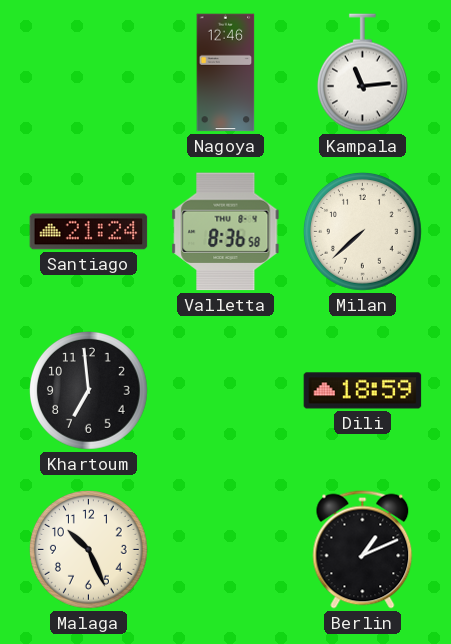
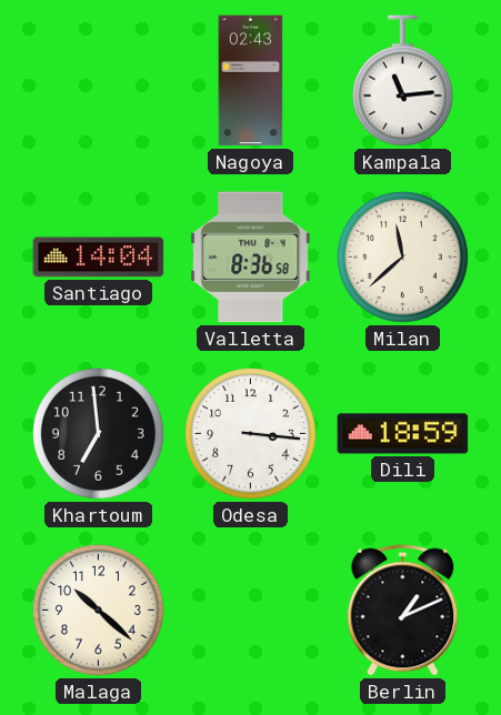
Nagoya: 12:46 -> 02:43 (251, 81)
Santiago: 21:24 -> 14:04 (99, 258)
Milan: 7:38 -> 11:38 (403, 258)
Odesa: none -> 3:16 (251, 434)
Malaga: 10:26 -> 10:22 (99, 611)
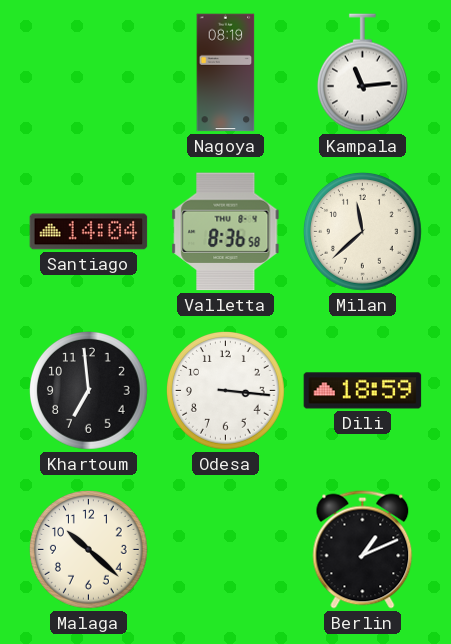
Nagoya: 02:43 -> 08:19 (226, 73)
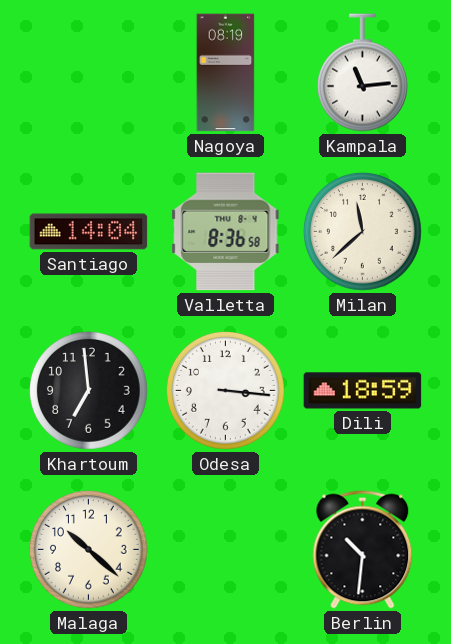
Berlin: 1:11 -> 10:31 (363, 550)
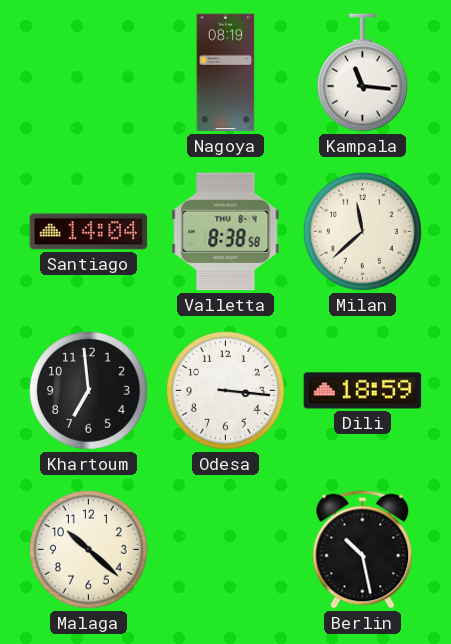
Kampala: 11:14 -> 11:16 (362, 73)
Valletta: 8:36 -> 8:38 (226, 232)
Berlin: 10:31 -> 10:28 (363, 550)
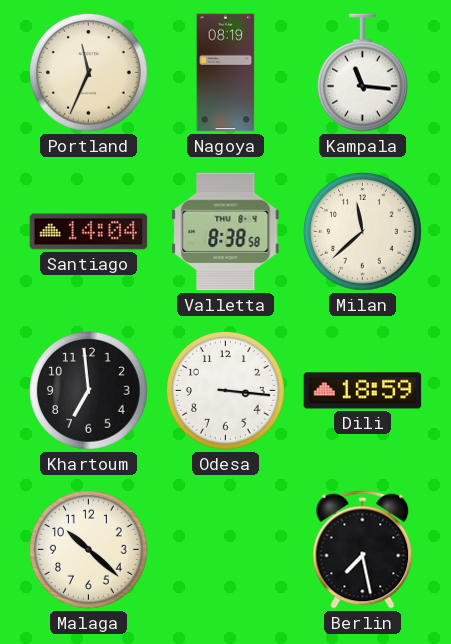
Portland: none -> 11:34 (89, 73)
Berlin: 10:28 -> 7:28 (363, 550)
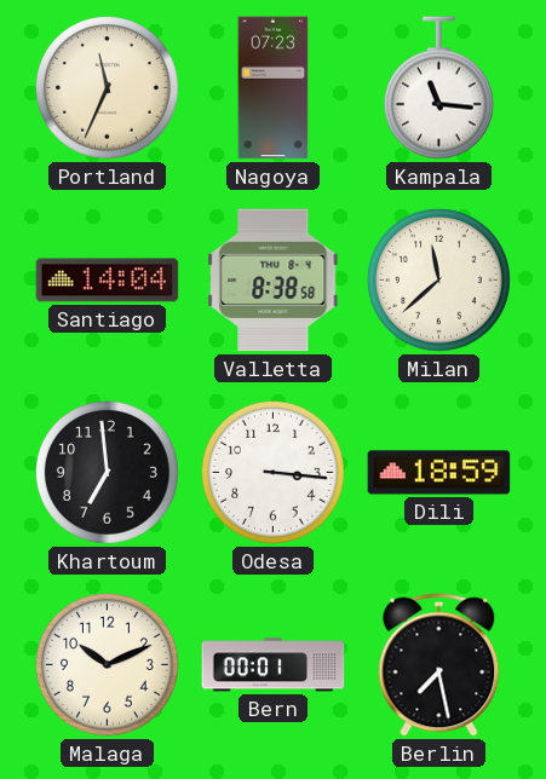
Nagoya: 08:19 -> 07:23 (274, 88)
Malaga: 10:22 -> 10:11 (108, 665)
Bern: none -> 00:01 (274, 665)
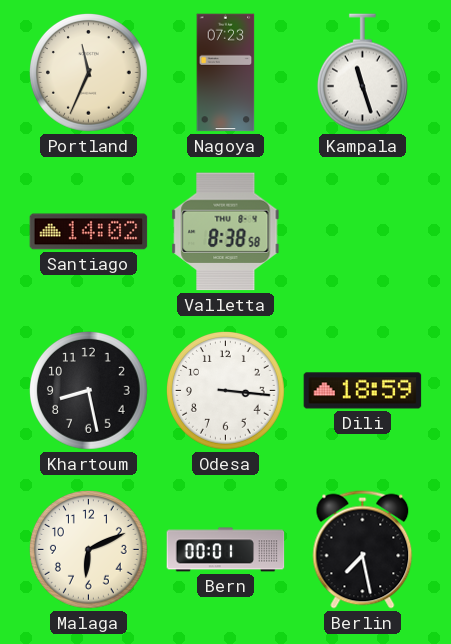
Kampala: 11:16 -> 11:27 (362, 73)
Santiago: 14:04 -> 14:02 (89, 232)
Milan: 11:38 -> none (439, 281)
Khartoum: 6:59 -> 8:28 (89, 391)
Malaga: 10:11 -> 6:11 (89, 550)
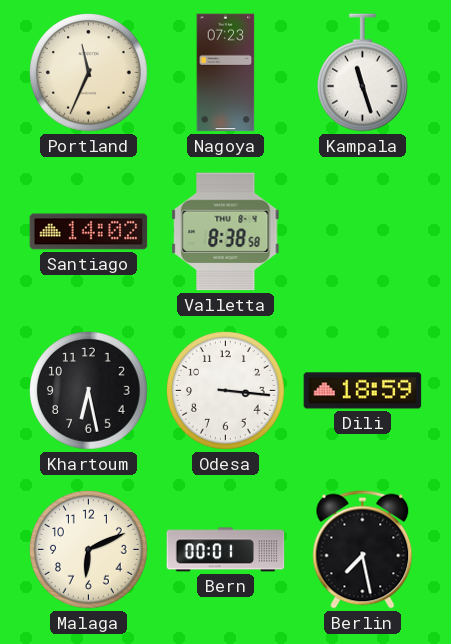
Khartoum: 8:28 -> 6:28 (89, 391)
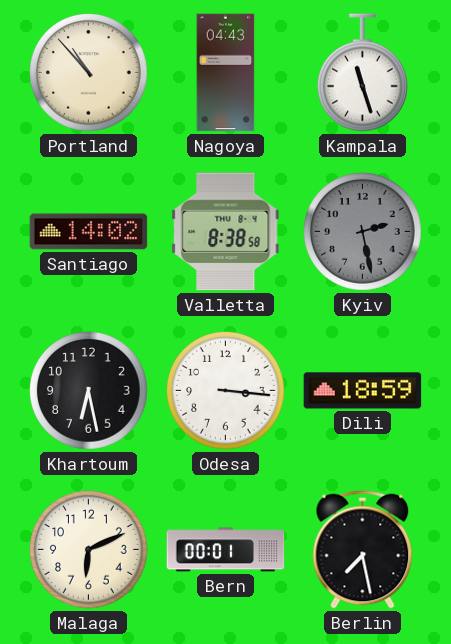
Portland: 11:34 -> 10:53 (89, 73)
Nagoya: 07:23 -> 04:43 (226, 73)
Kyiv: none -> 2:28 (363, 232)
